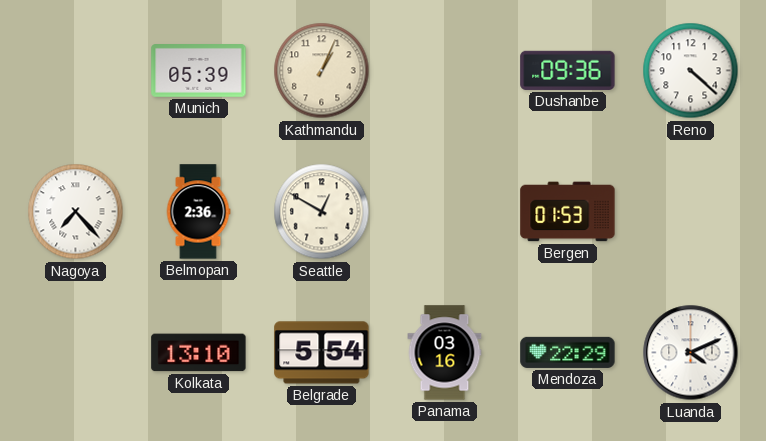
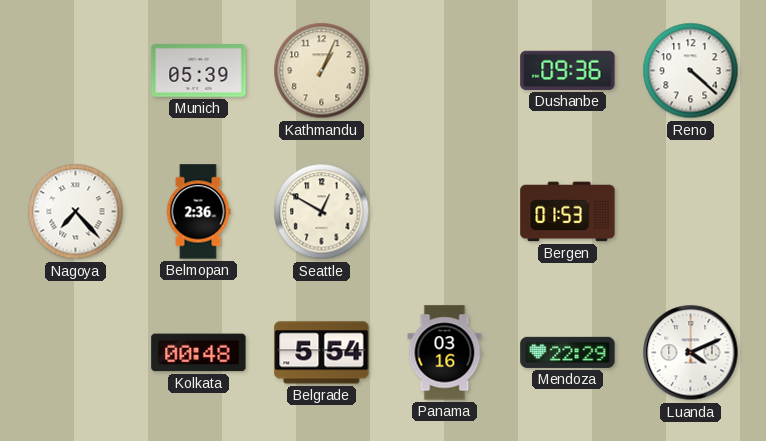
Kolkata: 13:10 -> 00:48 (199, 353)
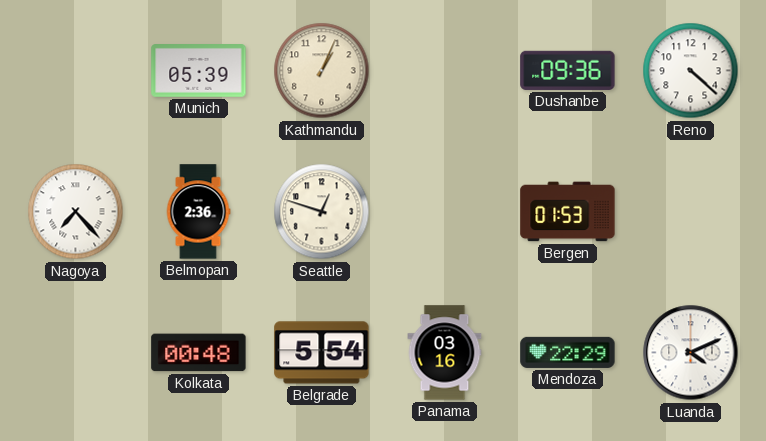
Seattle: 12:50 -> 12:48 (322, 212)
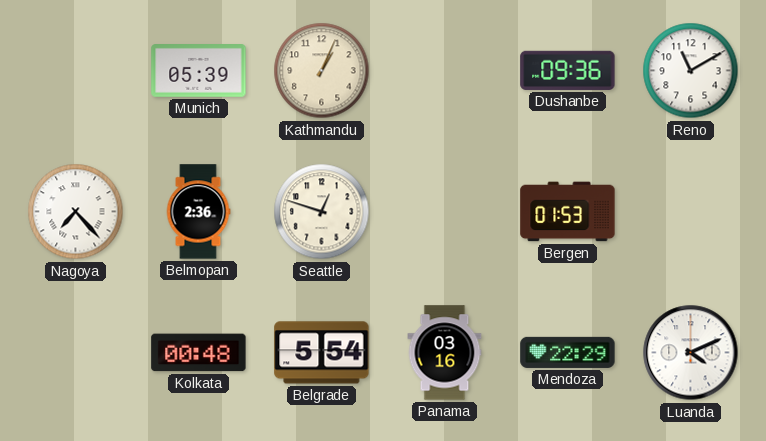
Reno: 4:22 -> 11:10 (691, 71)
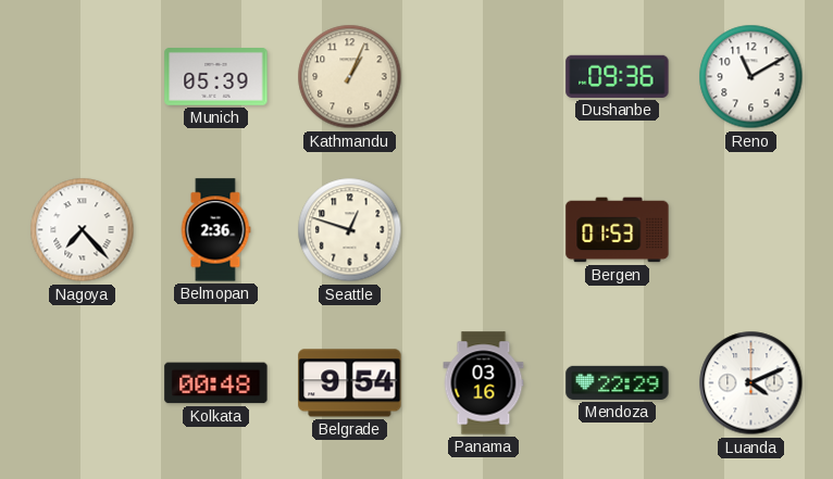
Belgrade: 5:54 -> 9:54 (350, 383)
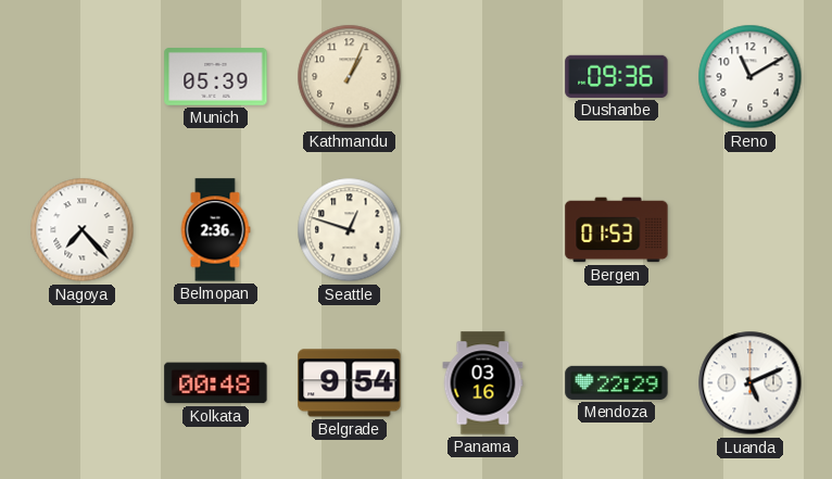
Luanda: 4:11 -> 5:11 (751, 383)
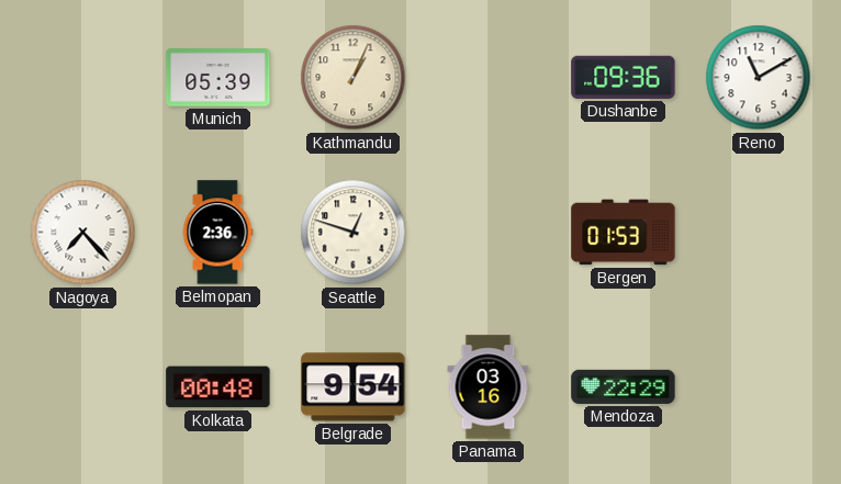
Luanda: 5:11 -> none (751, 383)
